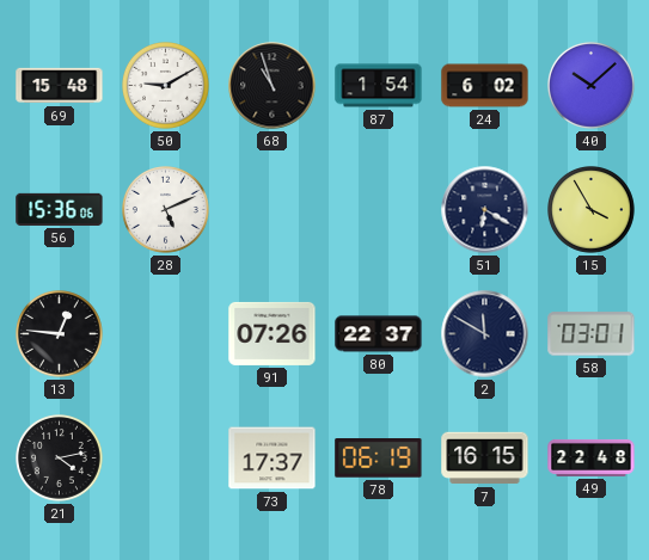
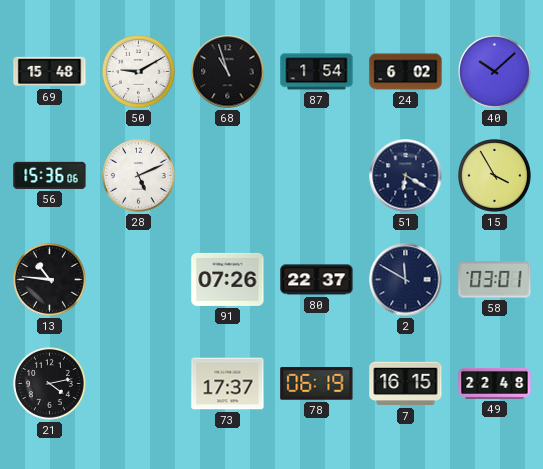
13: 12:46 -> 10:46 (50, 280)
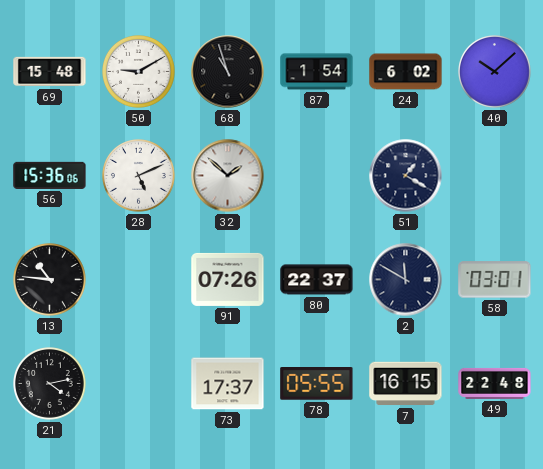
32: none -> 1:52 (228, 176)
51: 6:20 -> 1:20 (406, 176)
15: 3:55 -> none (495, 176)
78: 06:19 -> 05:55 (317, 384)
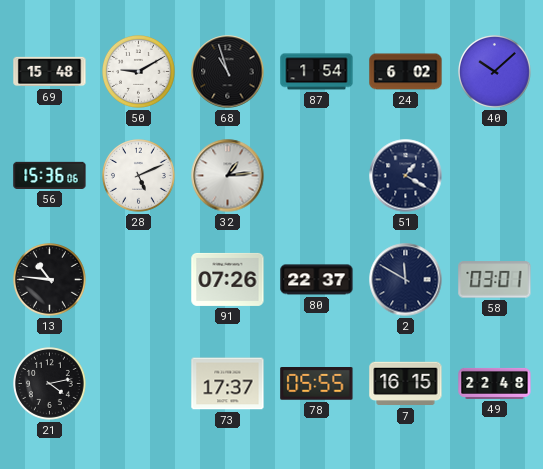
32: 1:52 -> 1:14 (228, 176)
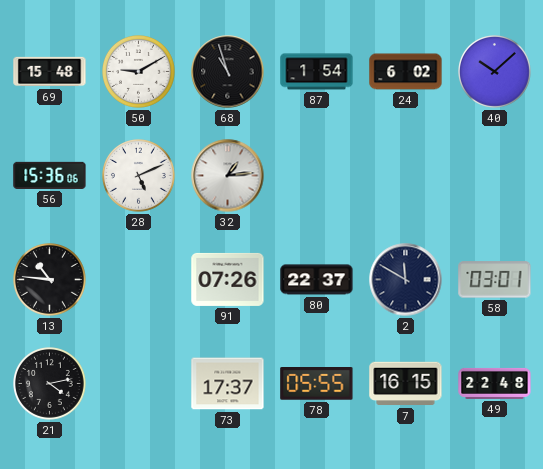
51: 1:20 -> none (406, 176)
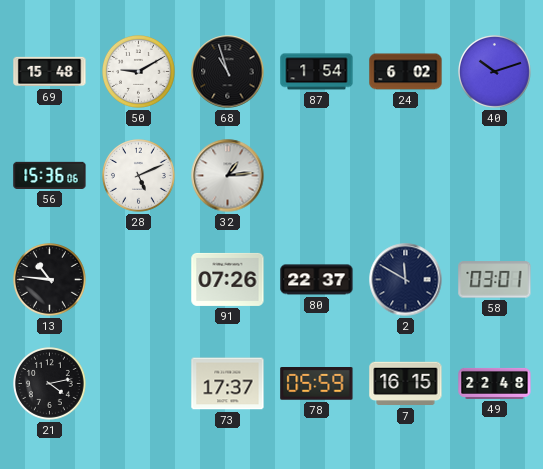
40: 10:08 -> 10:12 (495, 72)
78: 05:55 -> 05:59 (317, 384)
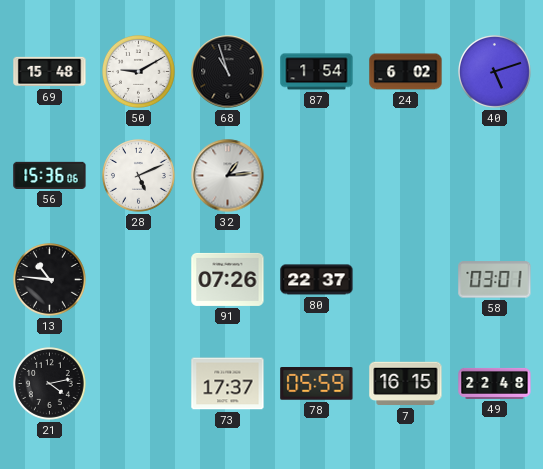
40: 10:12 -> 5:12 (495, 72)
2: 11:50 -> none (406, 280)
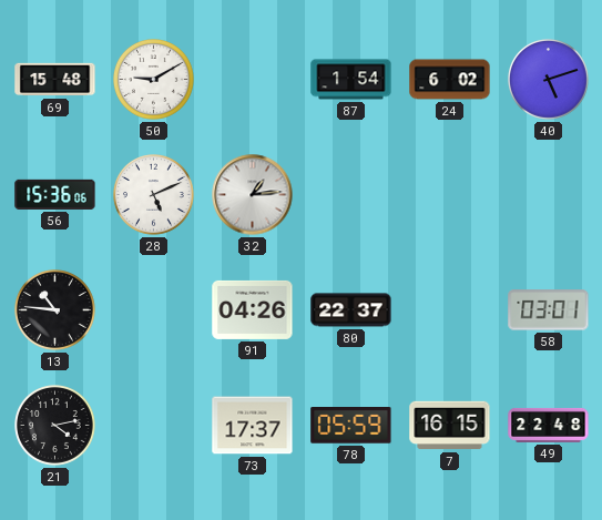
68: 10:57 -> none (228, 72)
91: 07:26 -> 04:26 (253, 309)
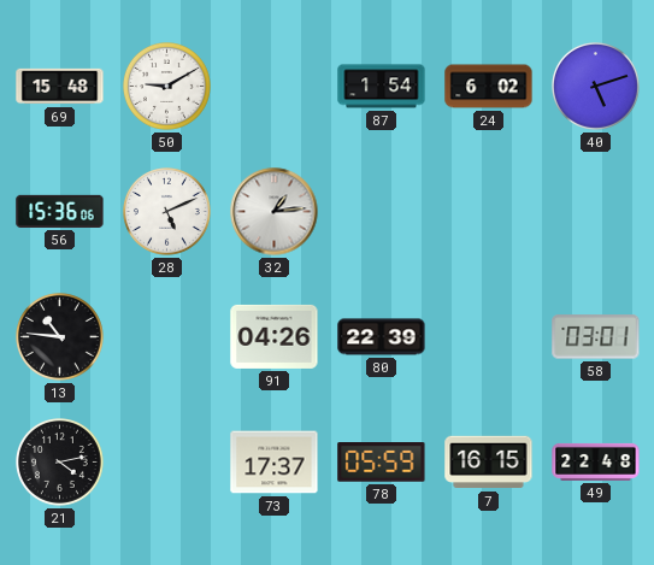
80: 22:37 -> 22:39 (382, 337)
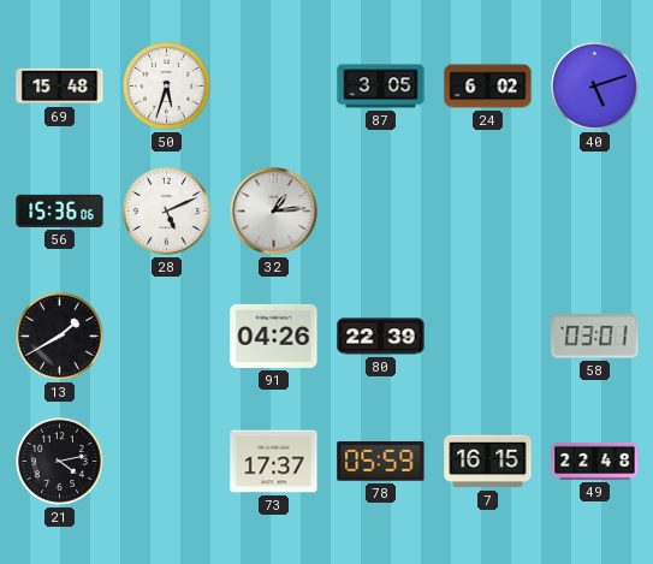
50: 9:10 -> 5:33 (167, 87)
87: 1:54 -> 3:05 (381, 87)
13: 10:46 -> 1:40 (60, 337)
